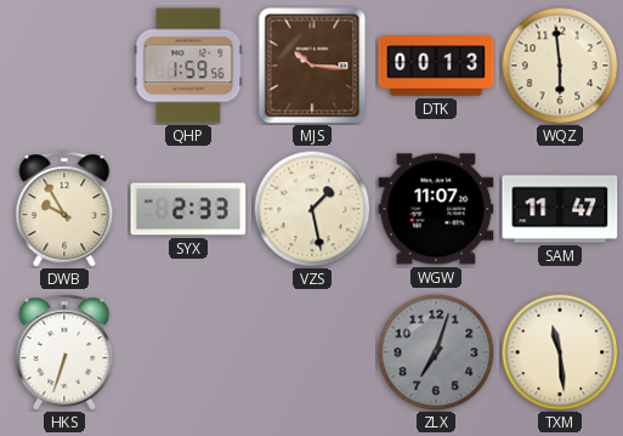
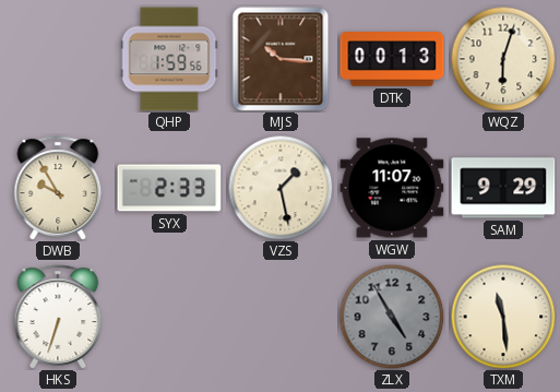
WQZ: 5:59 -> 6:03 (503, 59)
SAM: 11:47 -> 9:29 (503, 188)
ZLX: 7:03 -> 4:55 (392, 317)
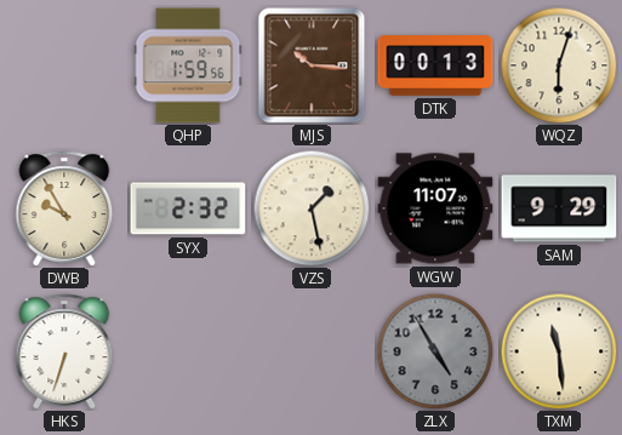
SYX: 2:33 -> 2:32 (188, 208)
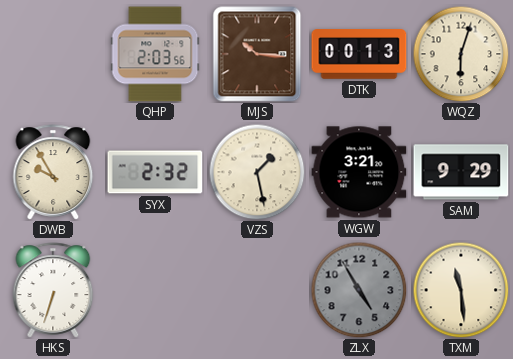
QHP: 1:59 -> 2:03 (155, 54)
WGW: 11:07 -> 3:21 (359, 172)
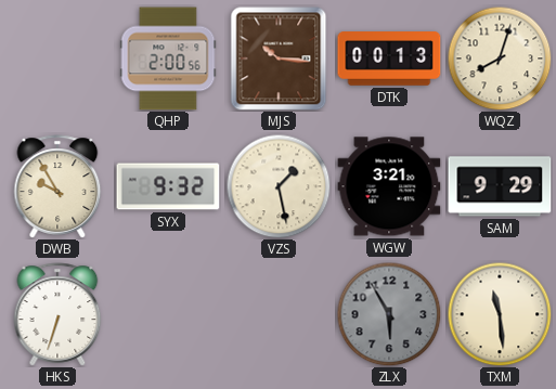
QHP: 2:03 -> 2:00 (168, 59)
WQZ: 6:03 -> 8:03 (500, 59)
SYX: 2:32 -> 9:32 (168, 186)
ZLX: 4:55 -> 5:55 (389, 314)
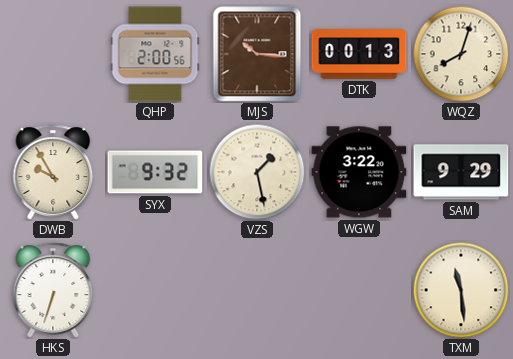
WGW: 3:21 -> 3:22 (359, 172)
ZLX: 5:55 -> none (389, 314)
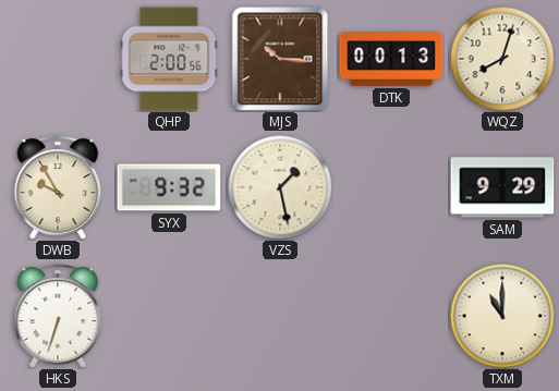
WGW: 3:22 -> none (359, 172)
TXM: 11:29 -> 11:00 (502, 316)
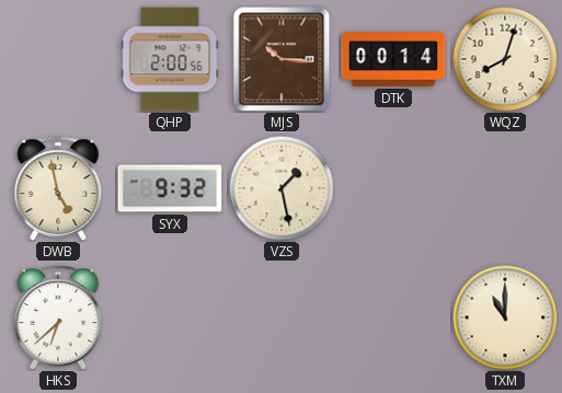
DTK: 00:13 -> 00:14 (393, 59)
DWB: 9:55 -> 4:58 (58, 188)
SAM: 9:29 -> none (502, 187)
HKS: 6:33 -> 6:38 (58, 317)
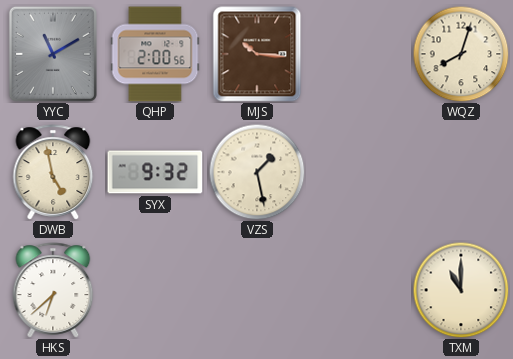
YYC: none -> 11:10 (53, 54)
DTK: 00:14 -> none (393, 59)
